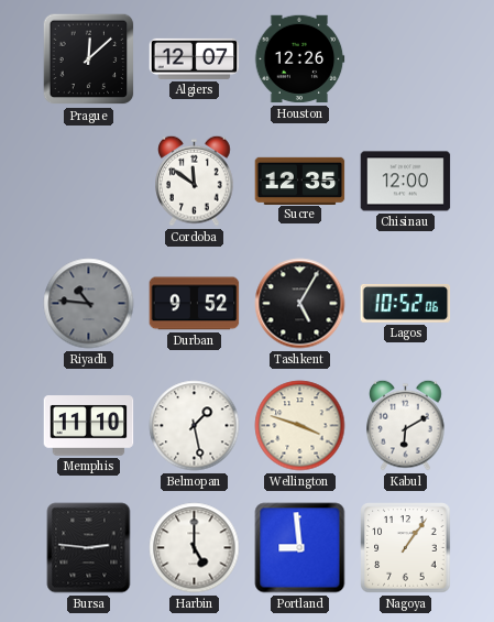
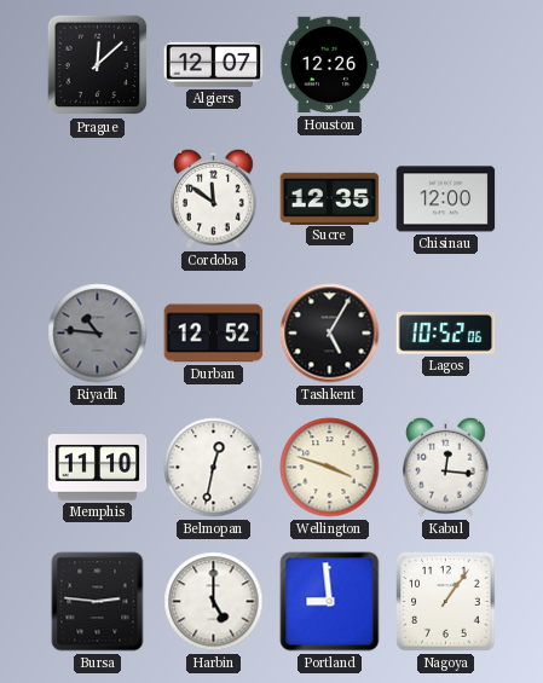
Durban: 9:52 -> 12:52 (214, 334)
Belmopan: 1:28 -> 12:32 (214, 468)
Kabul: 6:10 -> 12:16 (446, 467)
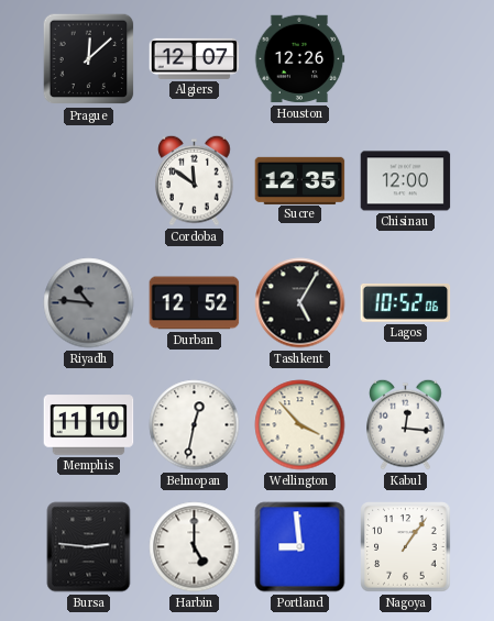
Wellington: 3:48 -> 3:53 (300, 425)
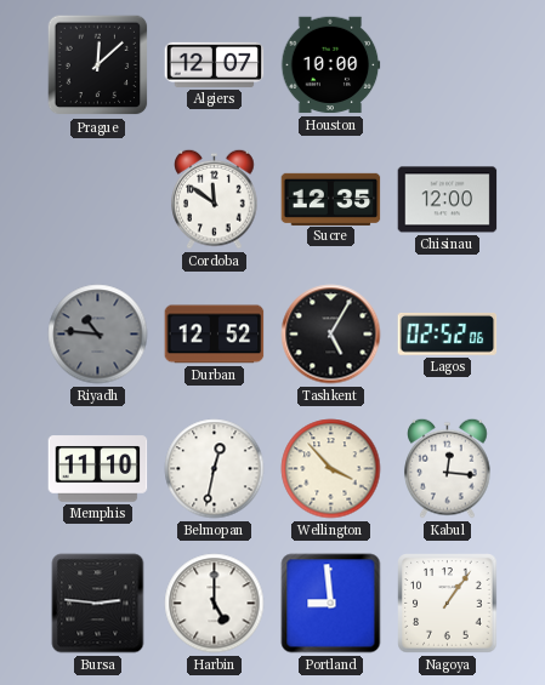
Houston: 12:26 -> 10:00 (330, 65)
Lagos: 10:52 -> 02:52 (448, 335)
